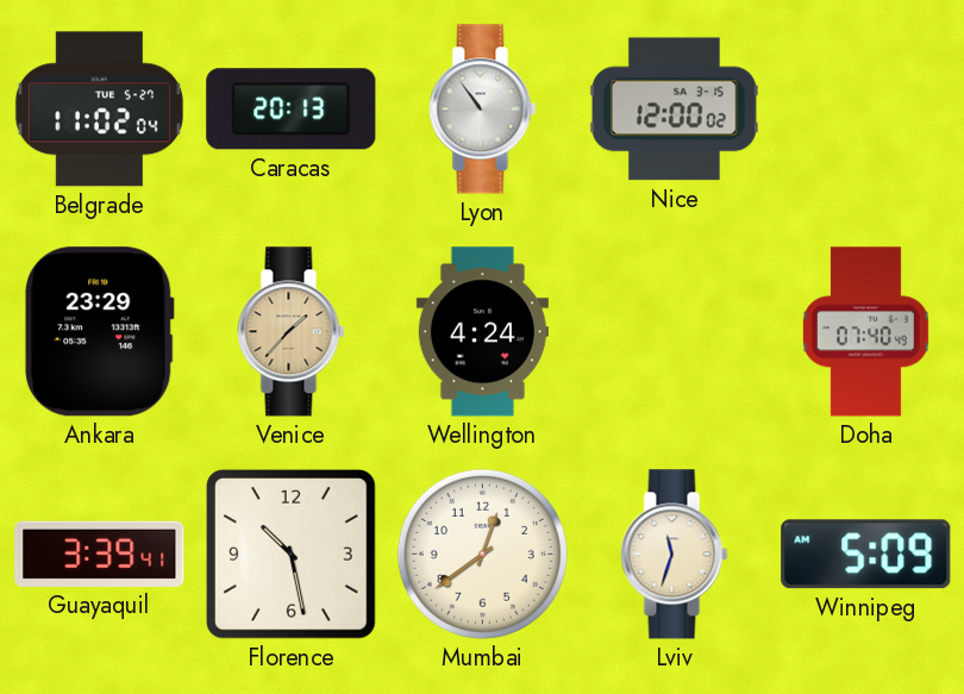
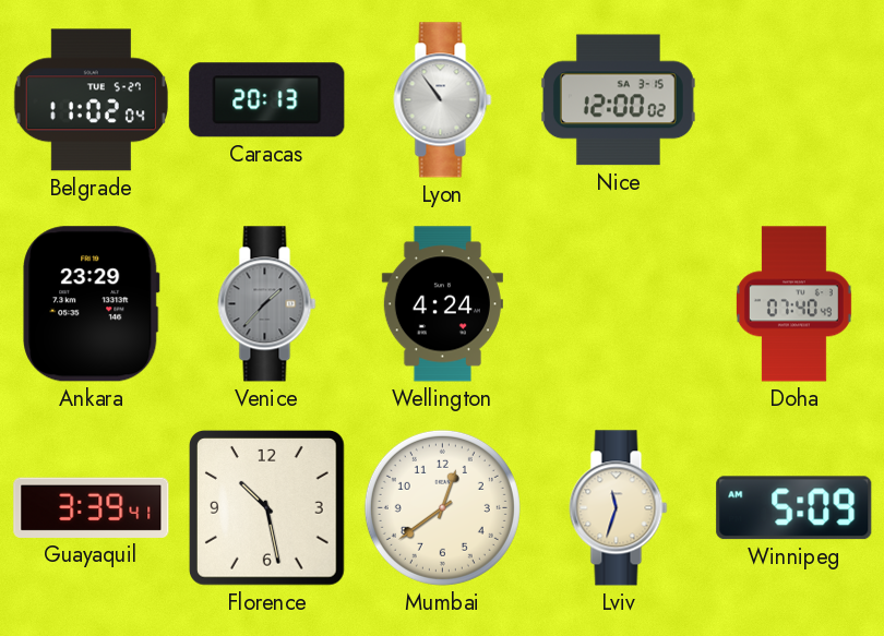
Venice dial: champagne -> grey (267, 304)
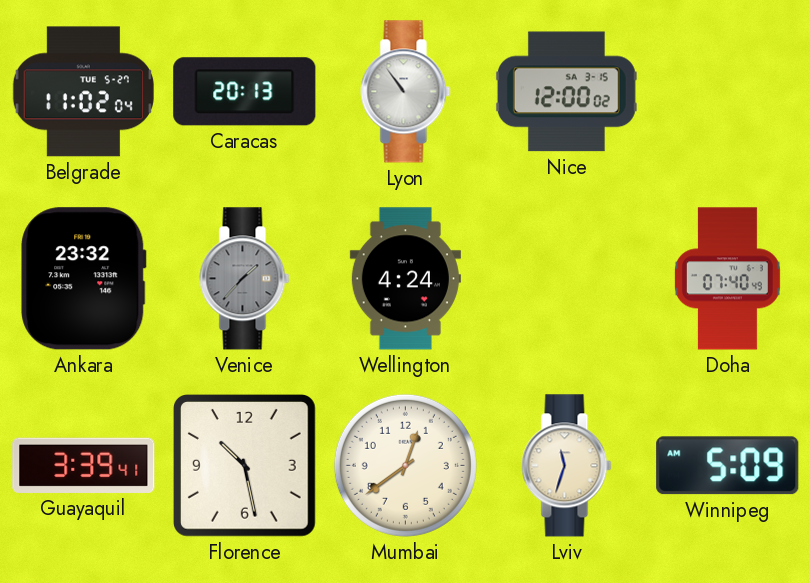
Ankara: 23:29 -> 23:32 (84, 279)
